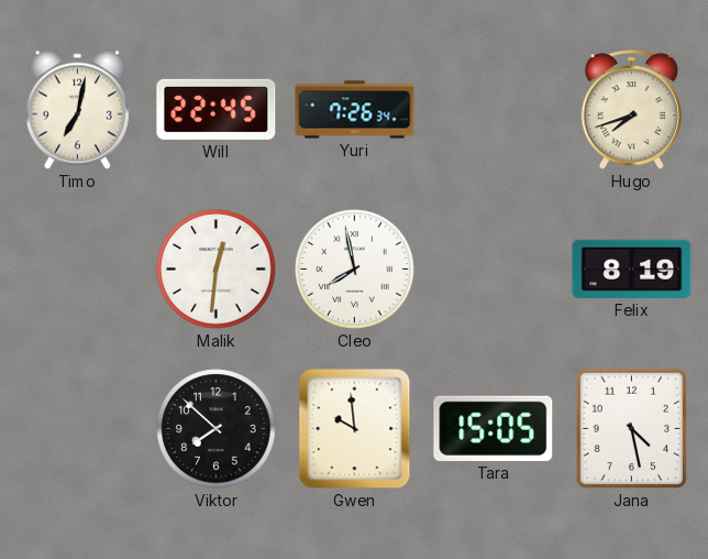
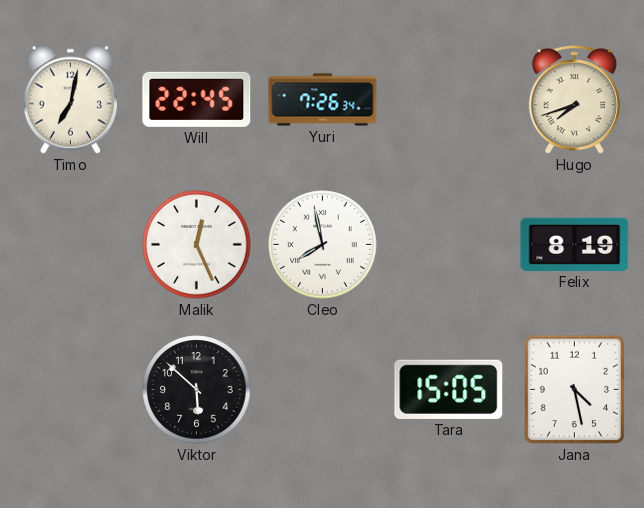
Malik: 12:31 -> 12:26 (197, 245)
Viktor: 7:52 -> 5:52 (197, 390)
Gwen: 9:59 -> none (355, 429)
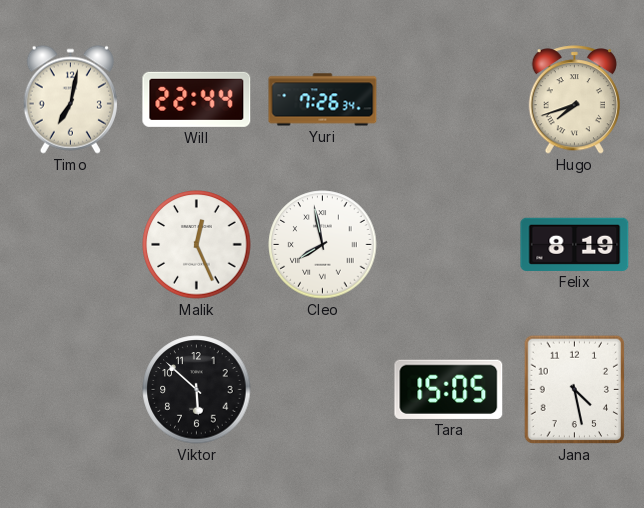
Will: 22:45 -> 22:44 (197, 99)
